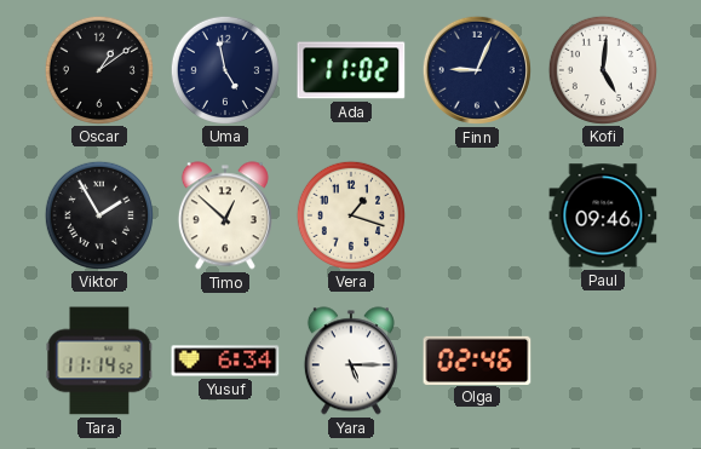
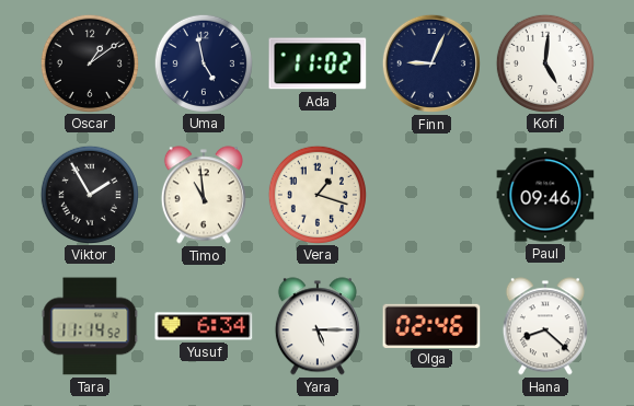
Timo: 12:52 -> 10:59 (204, 195)
Hana: none -> 8:22 (545, 326)
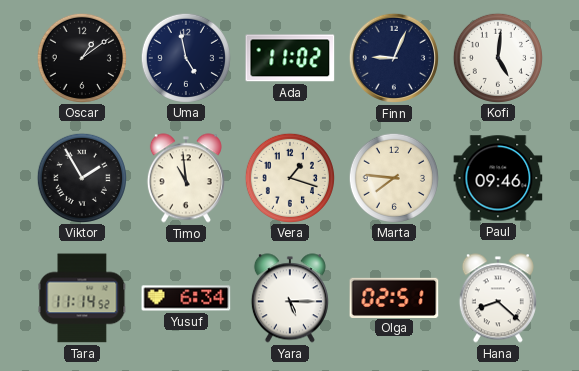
Marta: none -> 7:46 (393, 177)
Olga: 02:46 -> 02:51 (394, 297)
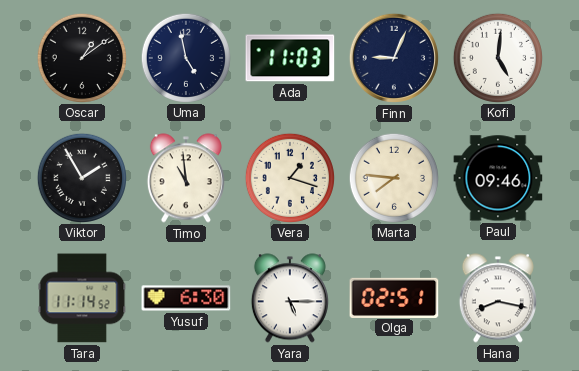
Ada: 11:02 -> 11:03 (290, 58)
Yusuf: 6:34 -> 6:30 (186, 298)
Hana: 8:22 -> 8:17 (498, 298)
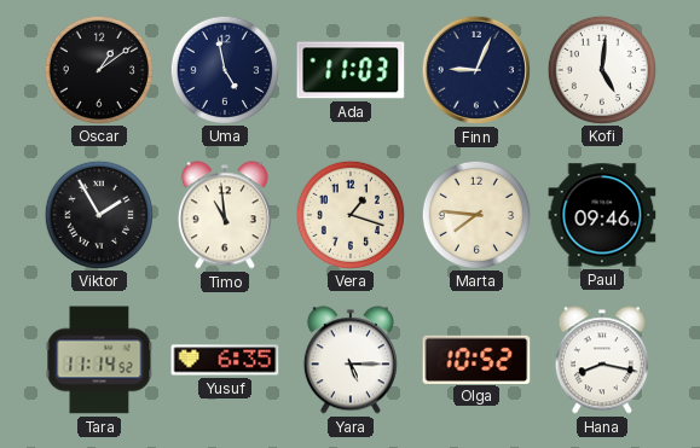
Yusuf: 6:30 -> 6:35 (225, 360)
Olga: 02:51 -> 10:52 (476, 359)
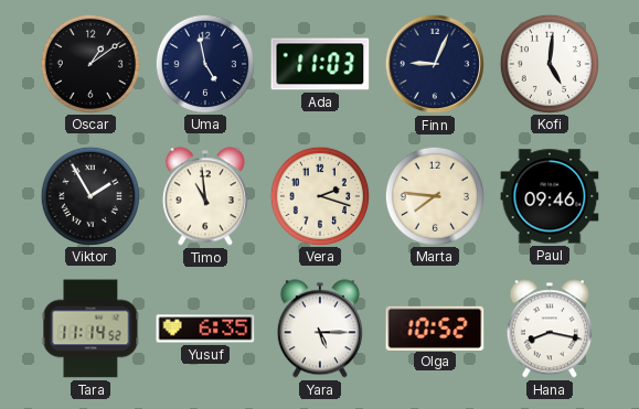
Vera: 1:18 -> 2:18 (319, 195)
